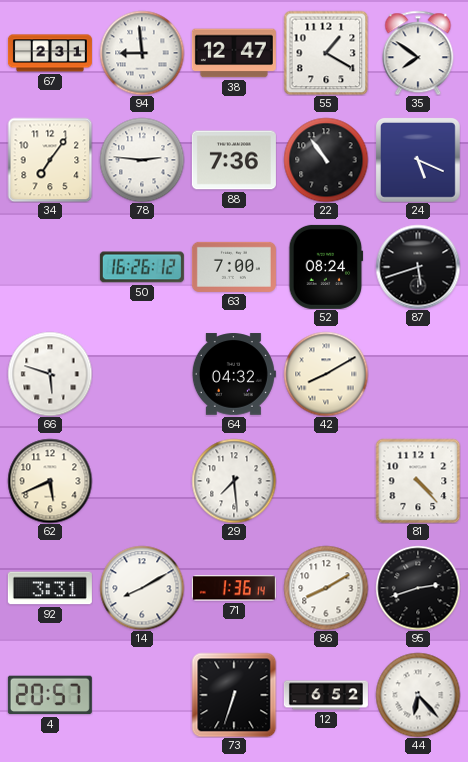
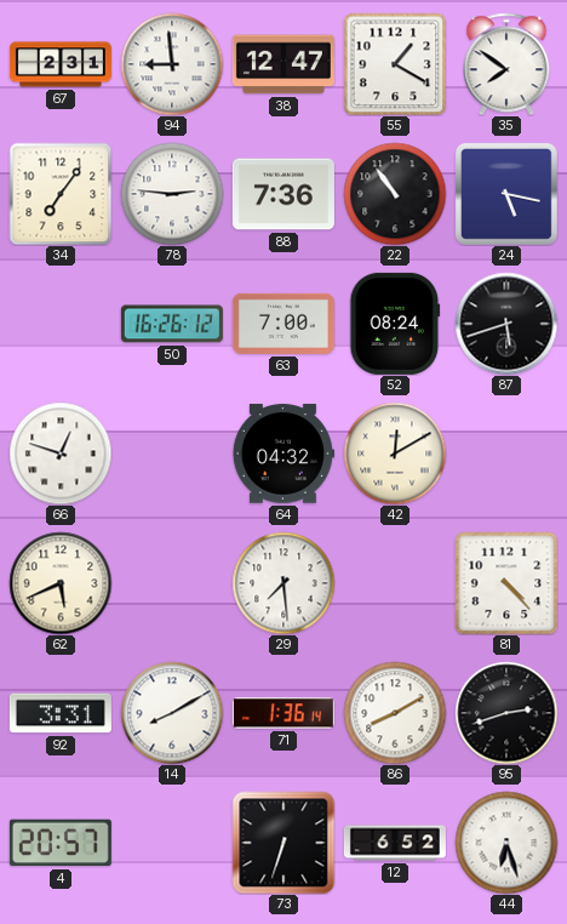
24: 5:19 -> 5:17 (506, 194)
66: 5:48 -> 12:48 (61, 454)
42: 8:10 -> 12:10 (395, 454)
44: 6:23 -> 6:27 (506, 843)
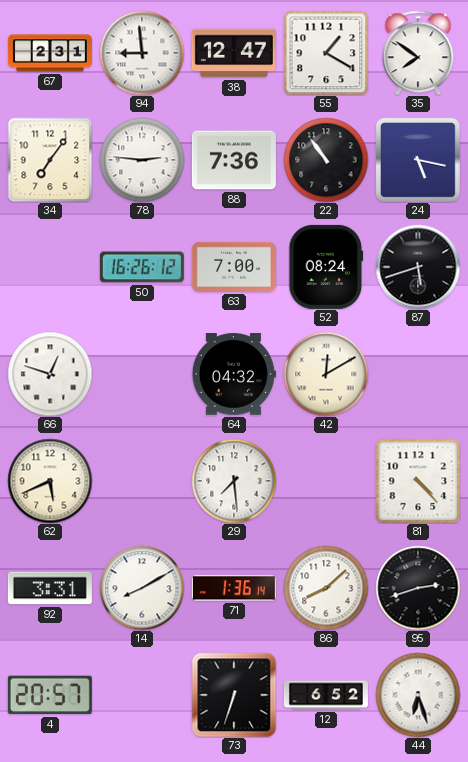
86: 8:10 -> 8:08 (326, 588)
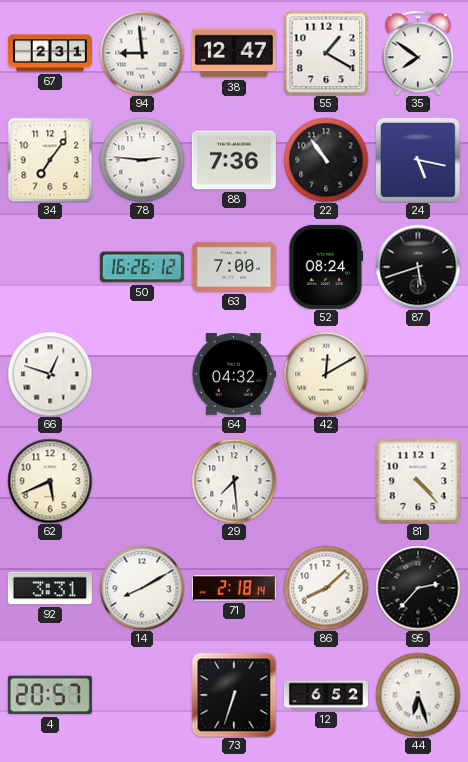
71: 1:36 -> 2:18 (234, 588)
95: 2:42 -> 2:37 (418, 588)
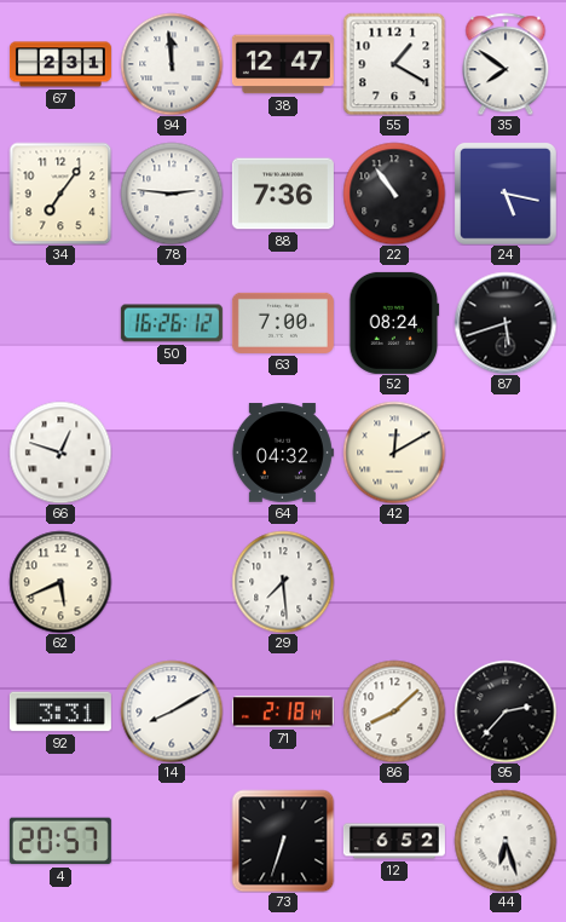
94: 8:59 -> 11:59 (172, 64)
81: 4:23 -> none (418, 481)
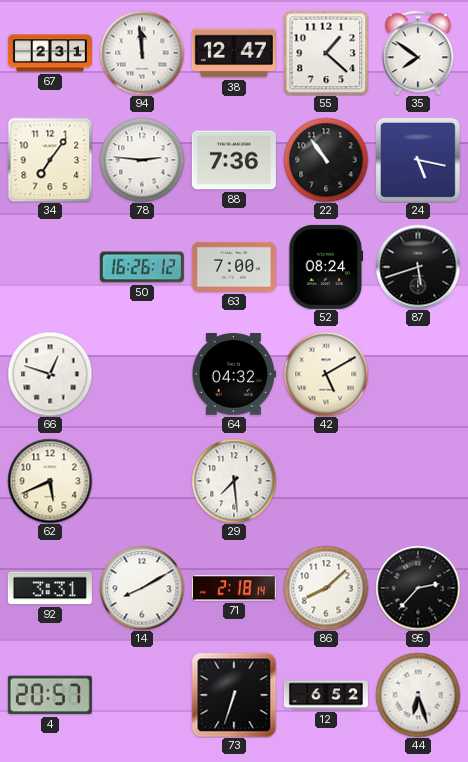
55: 1:20 -> 1:22 (326, 53)
42: 12:10 -> 5:10 (326, 374)
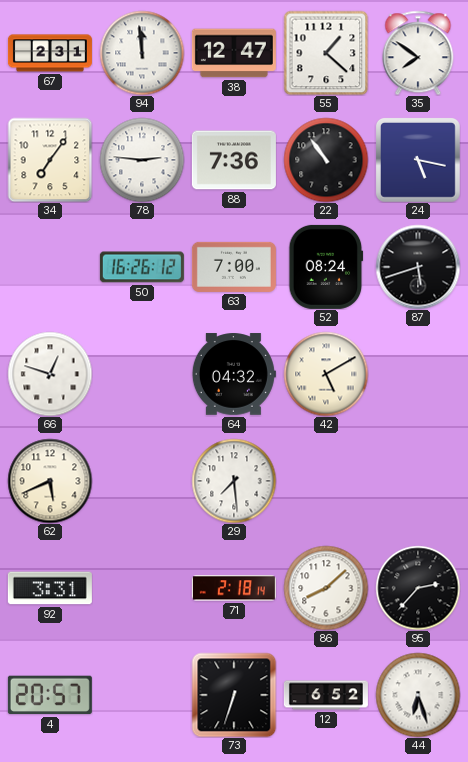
14: 8:10 -> none (142, 588)
